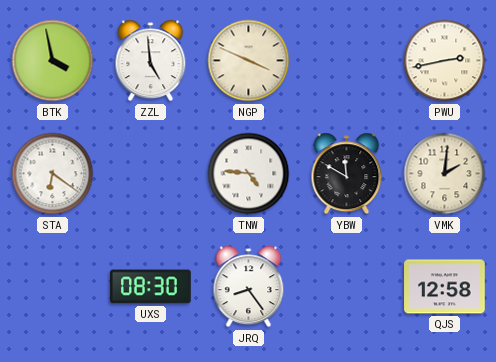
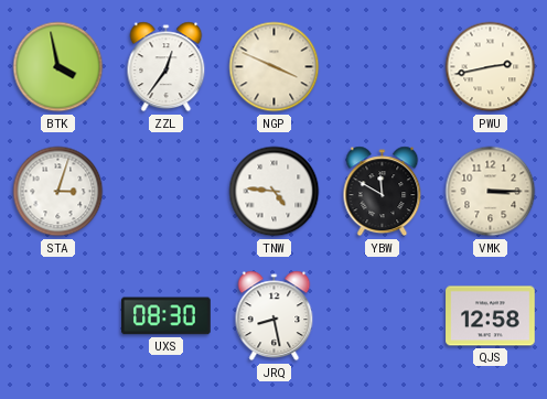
ZZL: 4:59 -> 12:36 (167, 67)
STA: 6:21 -> 3:03 (58, 192)
VMK: 2:01 -> 3:15 (491, 192)
JRQ: 8:24 -> 8:28 (275, 316)
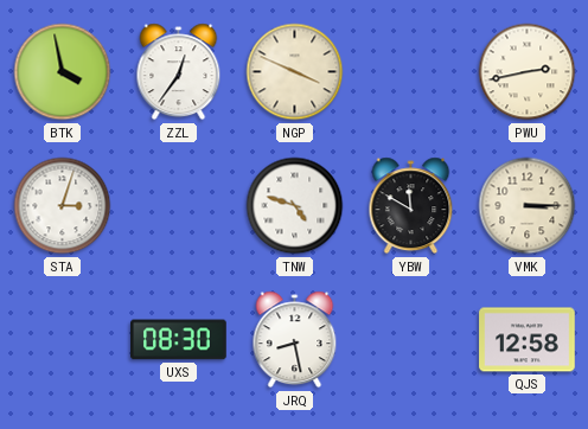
TNW: 4:46 -> 4:48 (295, 206)
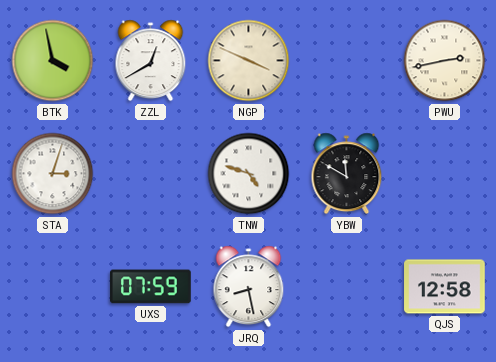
ZZL: 12:36 -> 12:40 (151, 61)
VMK: 3:15 -> none (528, 206)
UXS: 08:30 -> 07:59 (151, 287)
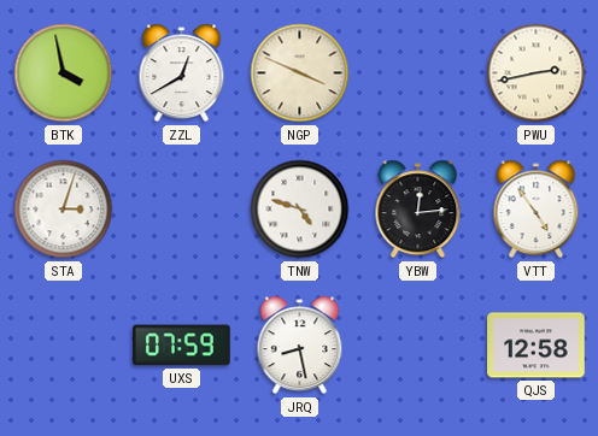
YBW: 11:50 -> 12:14 (418, 210)
VTT: none -> 4:54 (537, 210)
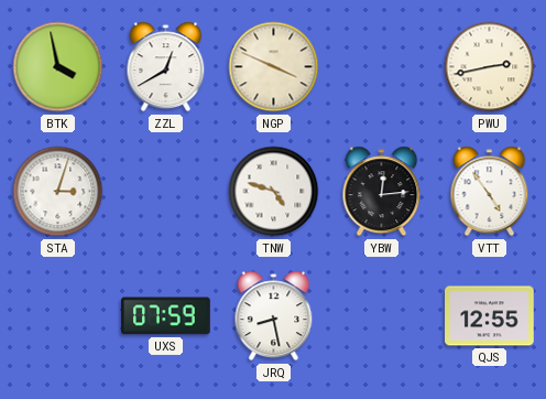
QJS: 12:58 -> 12:55 (490, 316)
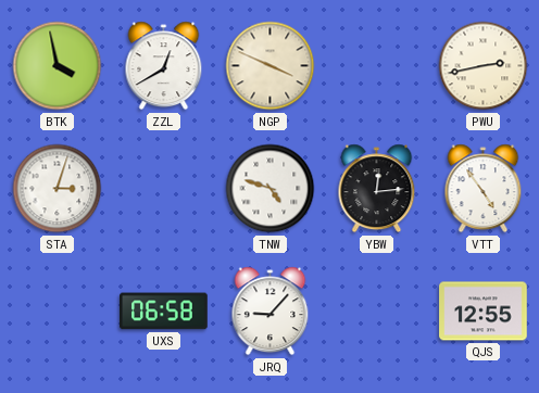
UXS: 07:59 -> 06:58 (164, 312)
JRQ: 8:28 -> 9:07 (271, 312)
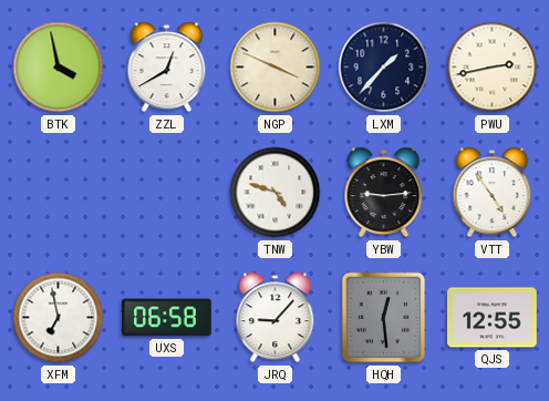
LXM: none -> 1:37 (384, 68)
STA: 3:03 -> none (58, 189)
YBW: 12:14 -> 9:14 (384, 193)
XFM: none -> 6:58 (59, 318)
HQH: none -> 12:29 (384, 318)
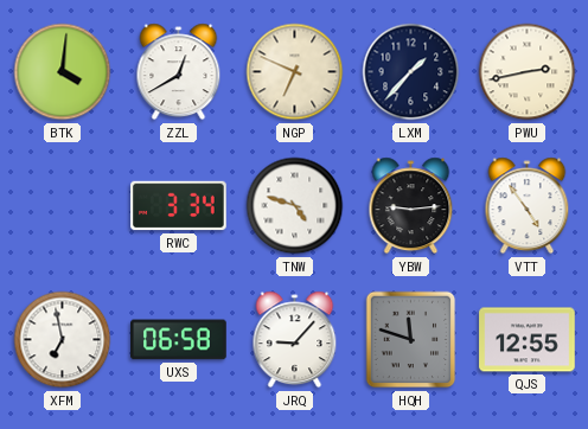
BTK: 3:58 -> 4:01 (63, 72)
NGP: 3:49 -> 6:49 (295, 72)
RWC: none -> 3:34 (179, 206)
HQH: 12:29 -> 11:48 (411, 340)
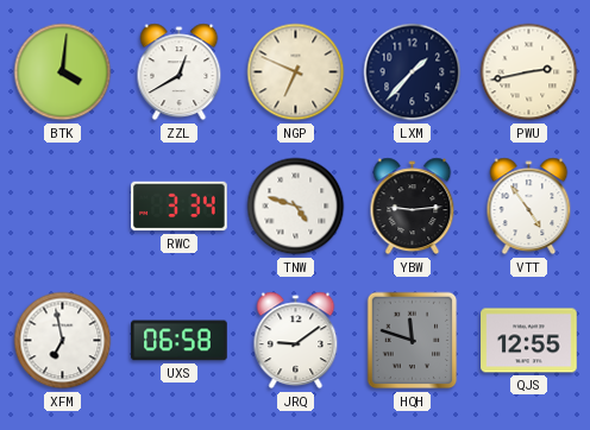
JRQ: 9:07 -> 9:09 (296, 341)
